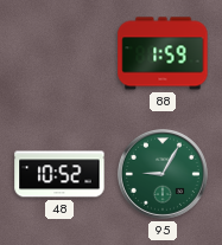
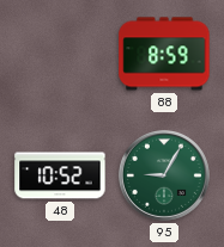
88: 1:59 -> 8:59 (164, 54)
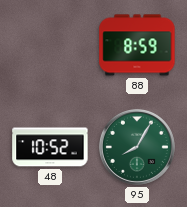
95: 9:05 -> 8:05 (137, 147)
